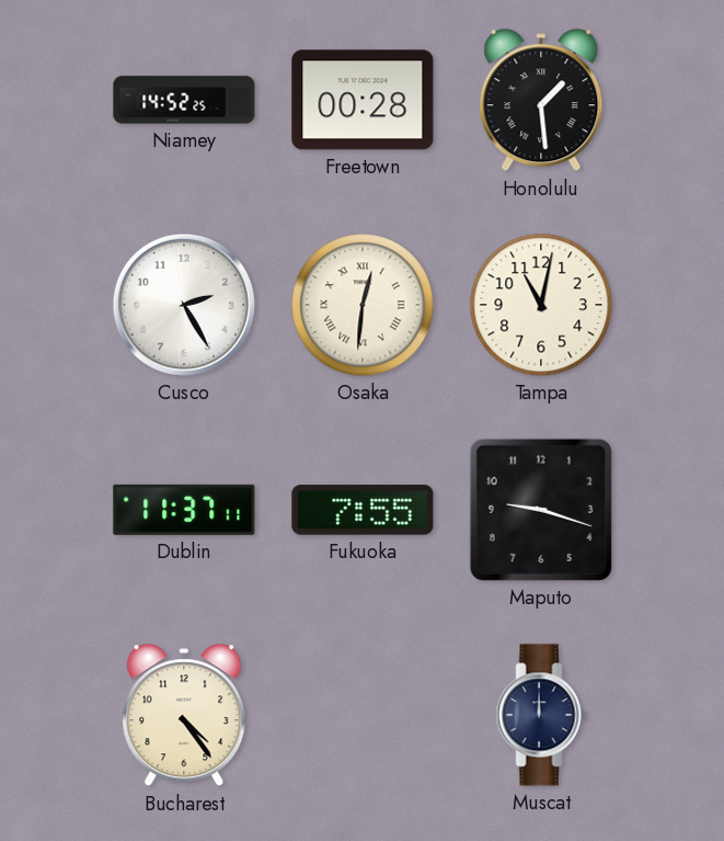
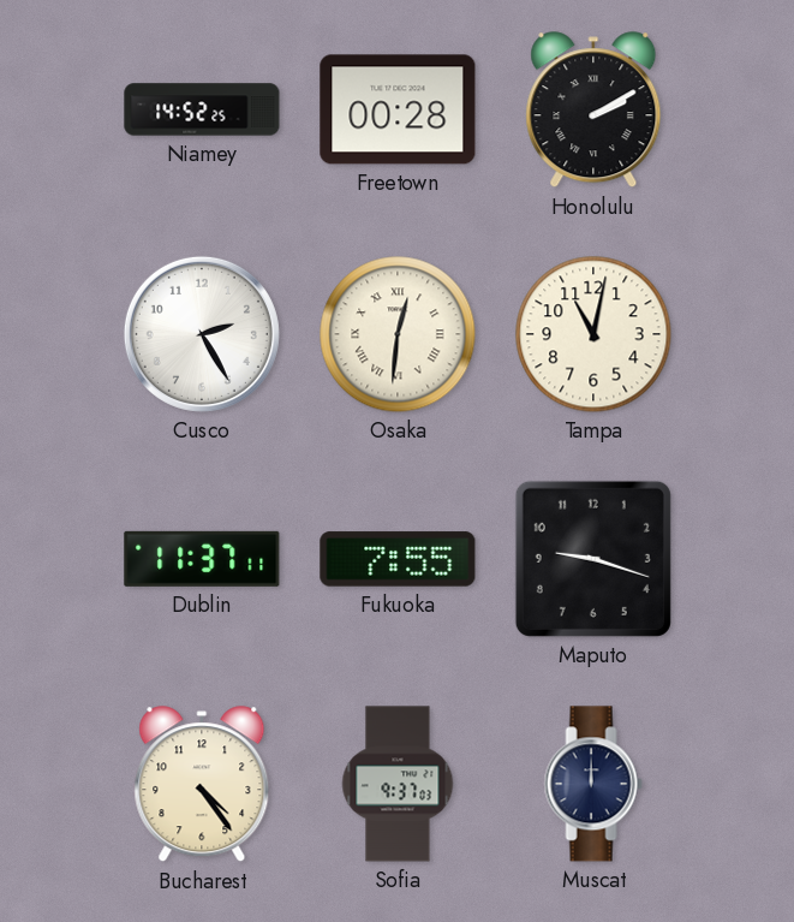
Honolulu: 1:29 -> 2:10 (593, 111)
Sofia: none -> 9:37 (398, 784)
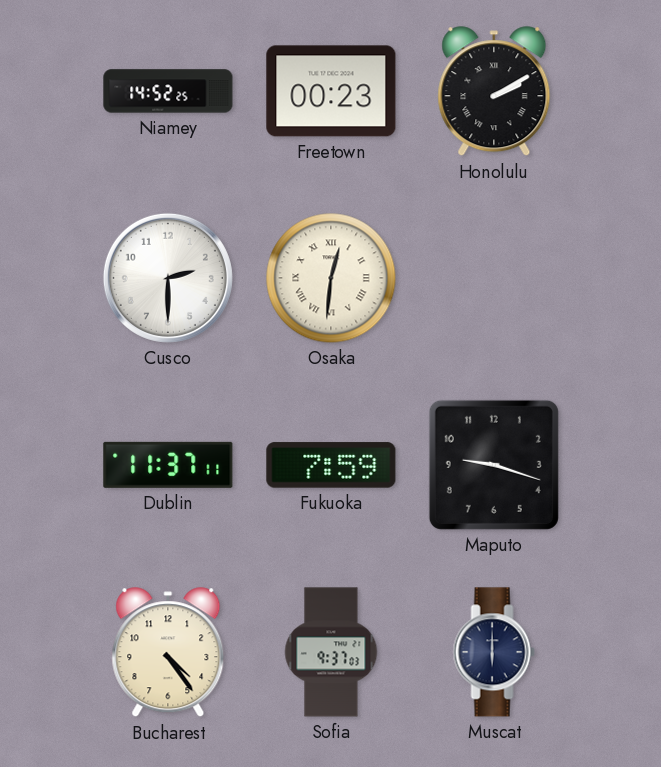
Freetown: 00:28 -> 00:23 (331, 91)
Cusco: 2:25 -> 2:30 (168, 278)
Tampa: 11:02 -> none (593, 334)
Fukuoka: 7:55 -> 7:59 (331, 465)
Muscat: 12:00 -> 6:00 (494, 652)
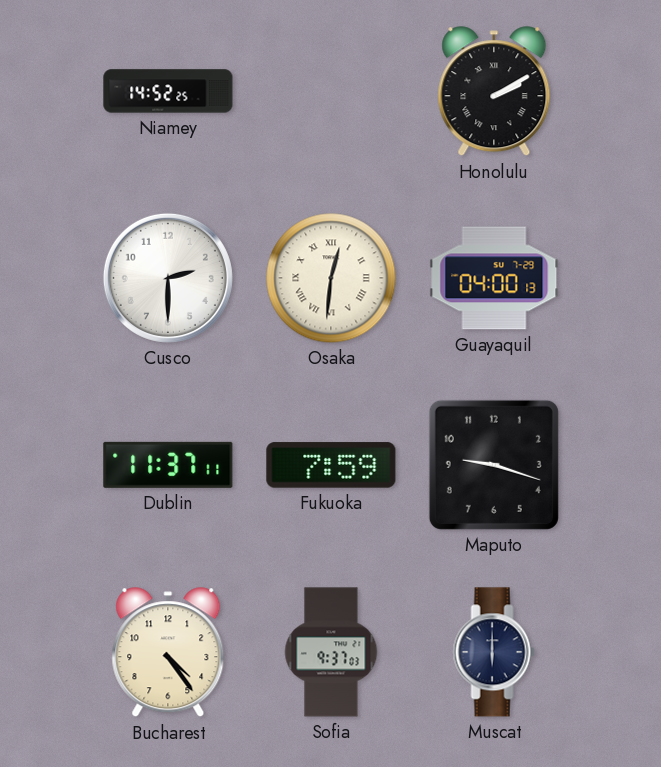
Freetown: 00:23 -> none (331, 91)
Guayaquil: none -> 04:00 (494, 278)
